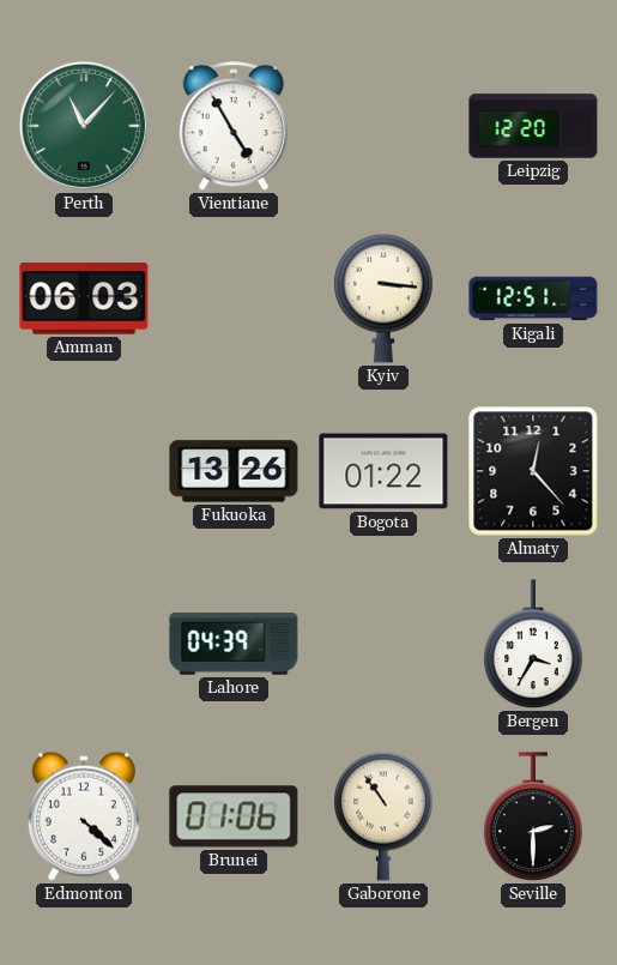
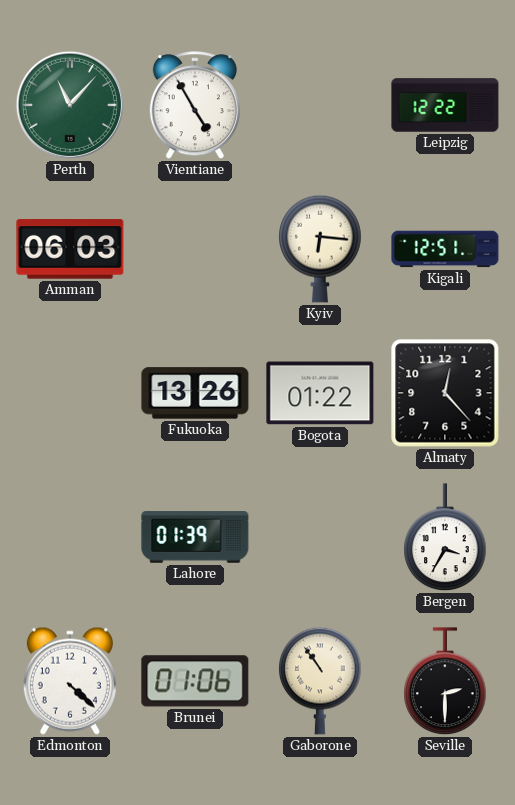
Leipzig: 12:20 -> 12:22 (445, 105)
Kyiv: 3:16 -> 6:16 (320, 249)
Lahore: 04:39 -> 01:39 (195, 537)
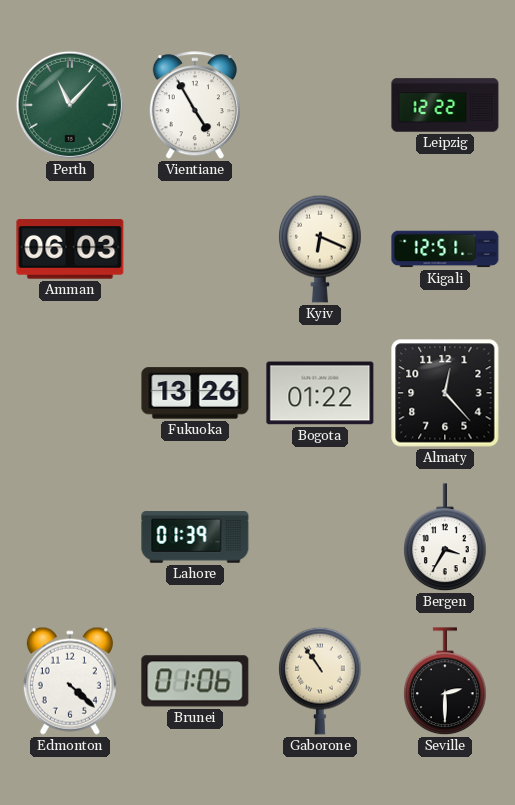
Kyiv: 6:16 -> 6:19 (320, 249)
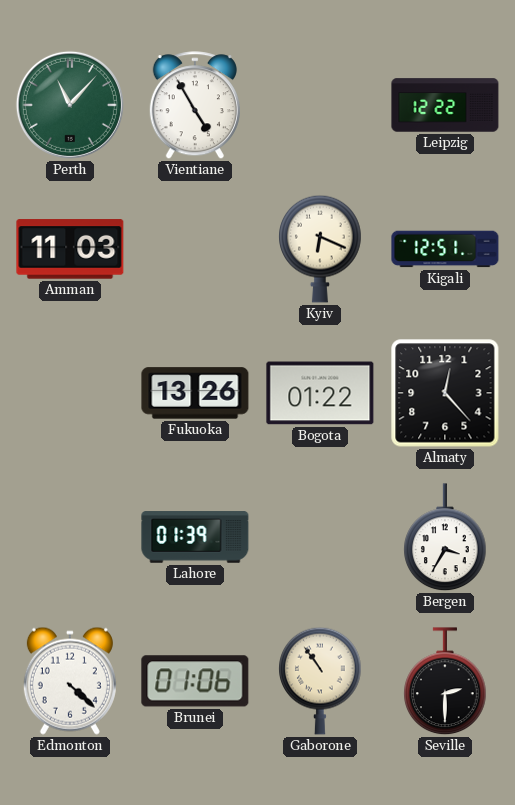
Amman: 06:03 -> 11:03 (70, 249)
